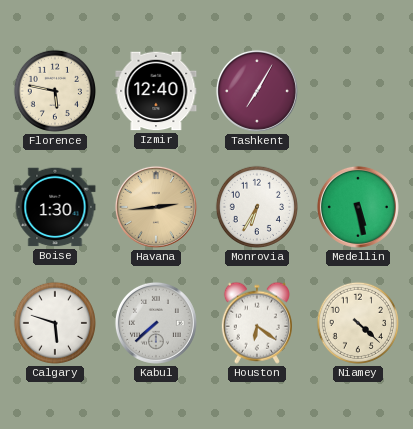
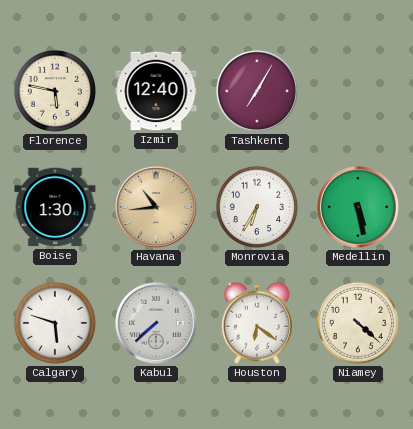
Havana: 2:44 -> 10:44 (156, 207)
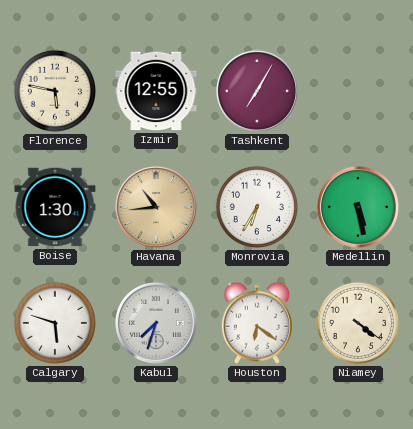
Izmir: 12:40 -> 12:55 (156, 91)
Kabul: 7:38 -> 7:33 (156, 323)
Niamey: 4:22 -> 4:21 (358, 323)
